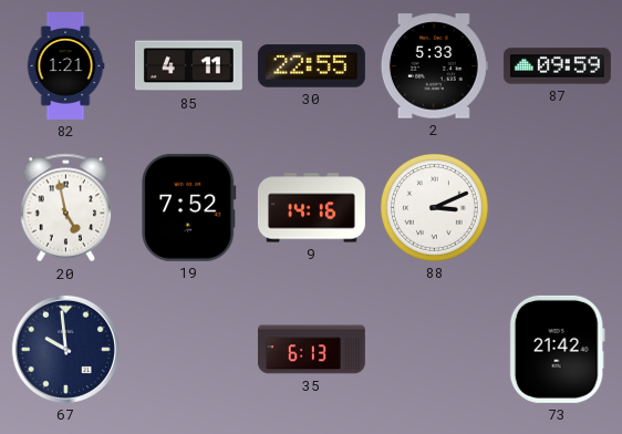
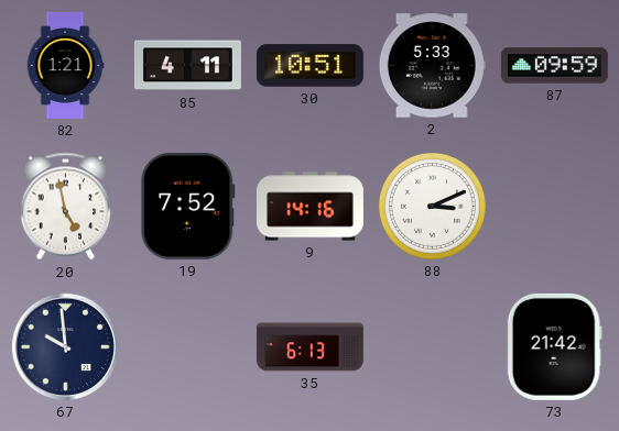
30: 22:55 -> 10:51 (309, 66)
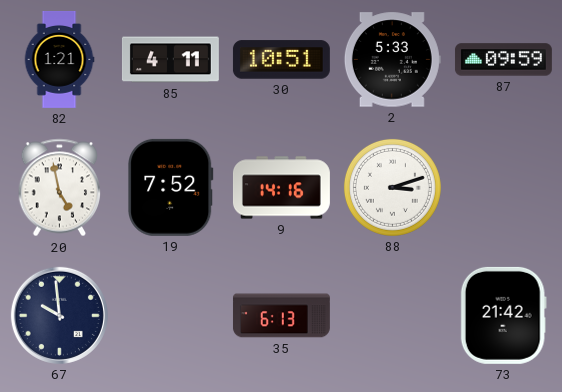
88: 3:11 -> 3:12 (392, 187)
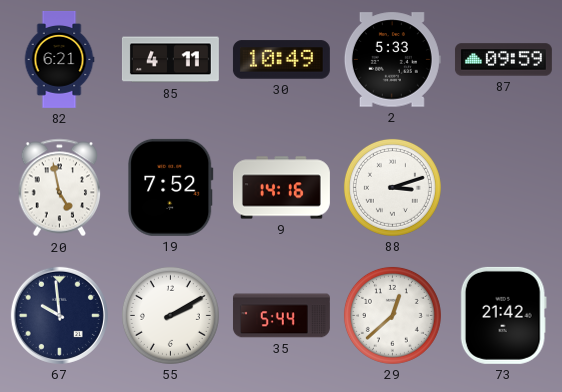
82: 1:21 -> 6:21 (59, 59)
30: 10:51 -> 10:49 (281, 60)
55: none -> 2:10 (170, 315)
35: 6:13 -> 5:44 (281, 316)
29: none -> 12:38 (392, 315)
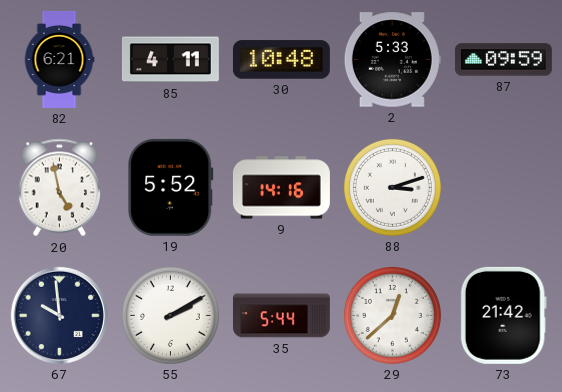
30: 10:49 -> 10:48 (281, 60)
19: 7:52 -> 5:52 (171, 187)
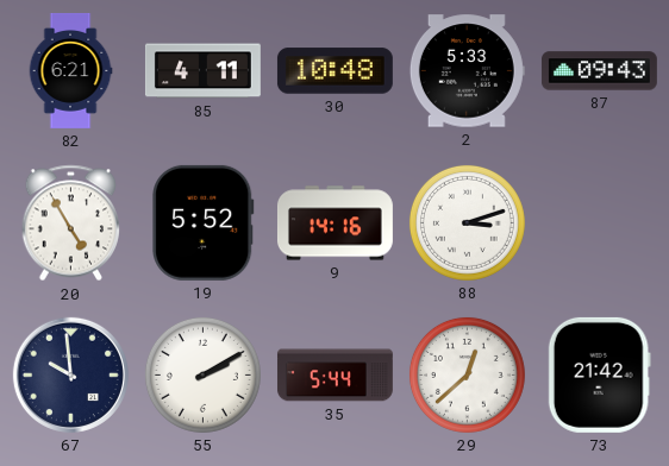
87: 09:59 -> 09:43 (599, 71)
20: 4:58 -> 4:55 (71, 223)
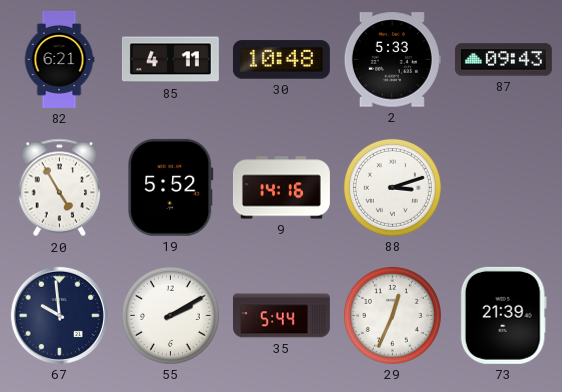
29: 12:38 -> 12:34 (392, 315)
73: 21:42 -> 21:39 (503, 315)
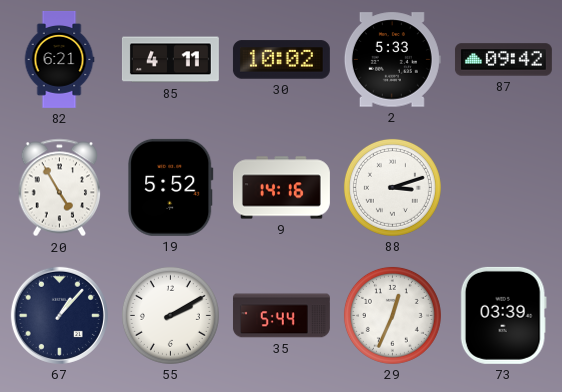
30: 10:48 -> 10:02 (281, 60)
87: 09:43 -> 09:42 (503, 60)
67: 9:59 -> 1:07 (59, 315)
73: 21:39 -> 03:39 (503, 315)
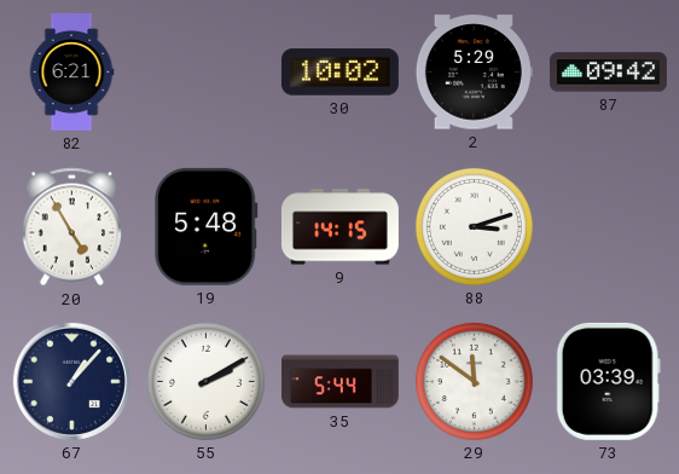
85: 4:11 -> none (170, 60)
2: 5:33 -> 5:29 (474, 73)
19: 5:52 -> 5:48 (207, 226)
9: 14:16 -> 14:15 (339, 227)
29: 12:34 -> 11:51 (474, 381)
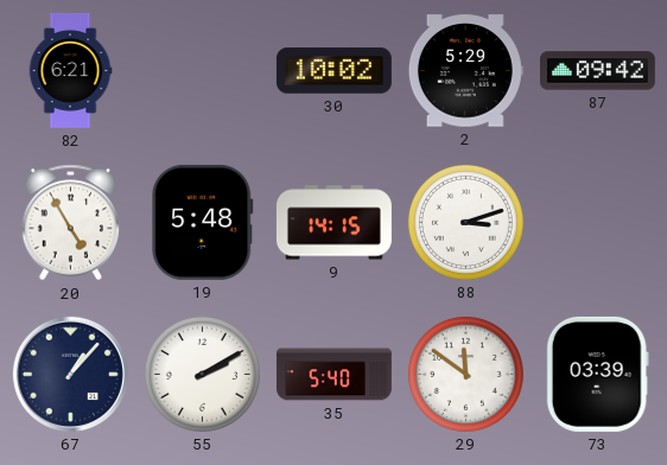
35: 5:44 -> 5:40 (333, 375)
